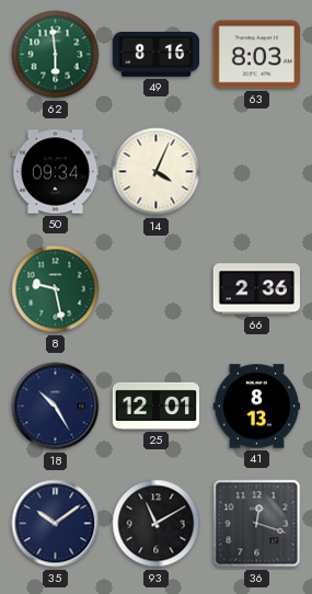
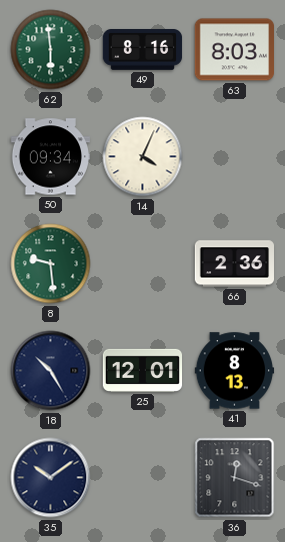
8: 9:28 -> 9:29 (51, 264)
93: 11:10 -> none (157, 524)
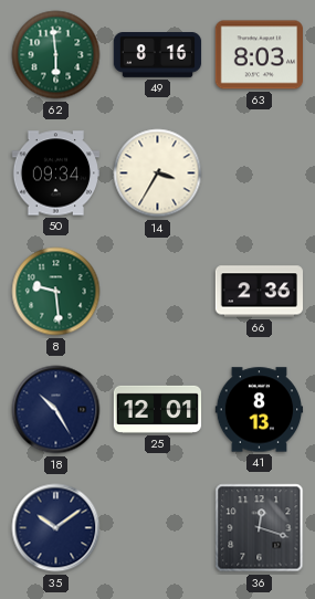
14: 4:04 -> 3:35 (158, 174)
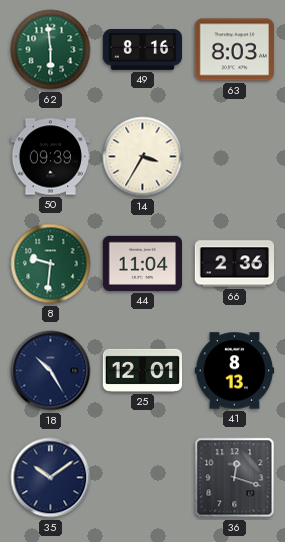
50: 09:34 -> 09:39 (51, 157)
8: 9:29 -> 9:31 (51, 264)
44: none -> 11:04 (143, 263)
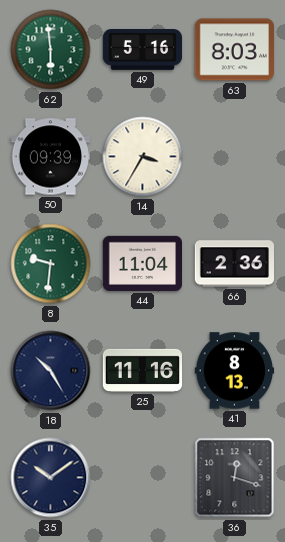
49: 8:16 -> 5:16 (143, 50)
25: 12:01 -> 11:16 (143, 370)
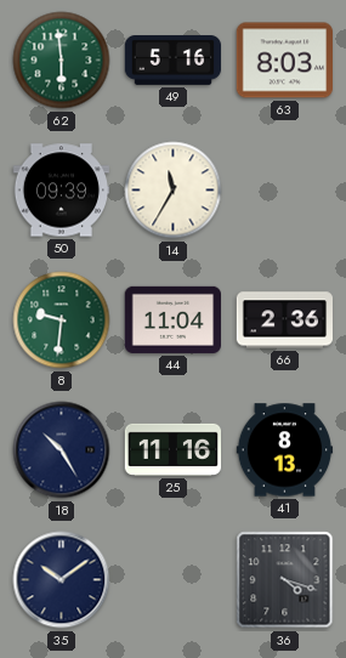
14: 3:35 -> 11:35 (174, 191)
36: 12:18 -> 4:18 (285, 580)
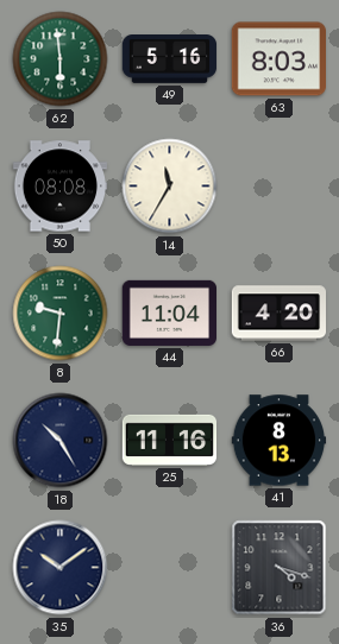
50: 09:39 -> 08:08 (61, 187)
66: 2:36 -> 4:20 (280, 314)
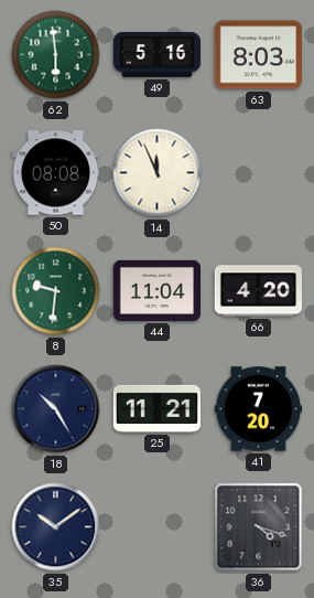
14: 11:35 -> 11:56 (158, 173)
25: 11:16 -> 11:21 (158, 408)
41: 8:13 -> 7:20 (259, 409)
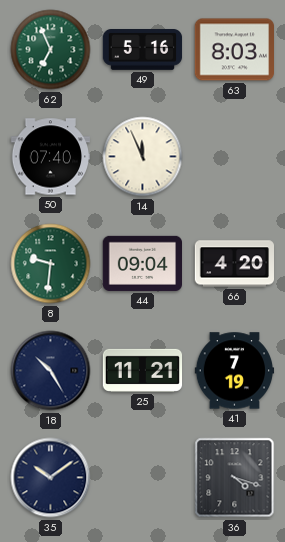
62: 5:59 -> 6:56 (51, 50)
50: 08:08 -> 07:40 (51, 157)
44: 11:04 -> 09:04 (143, 263)
41: 7:20 -> 7:19 (235, 371)
